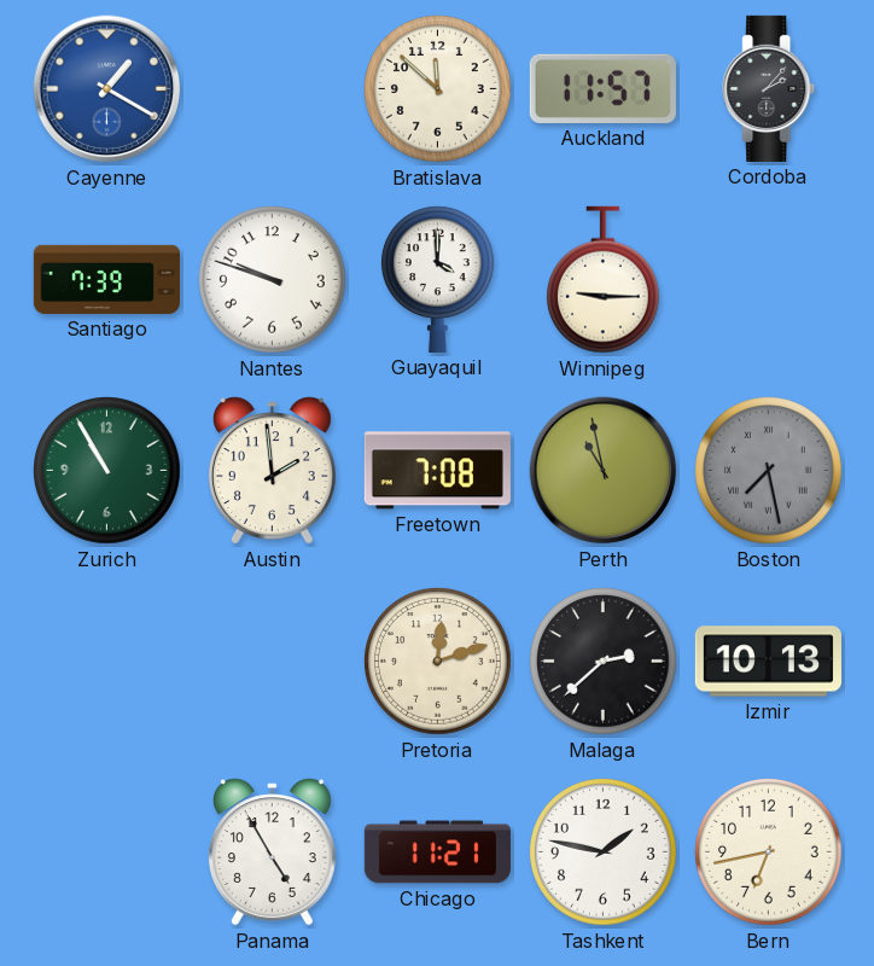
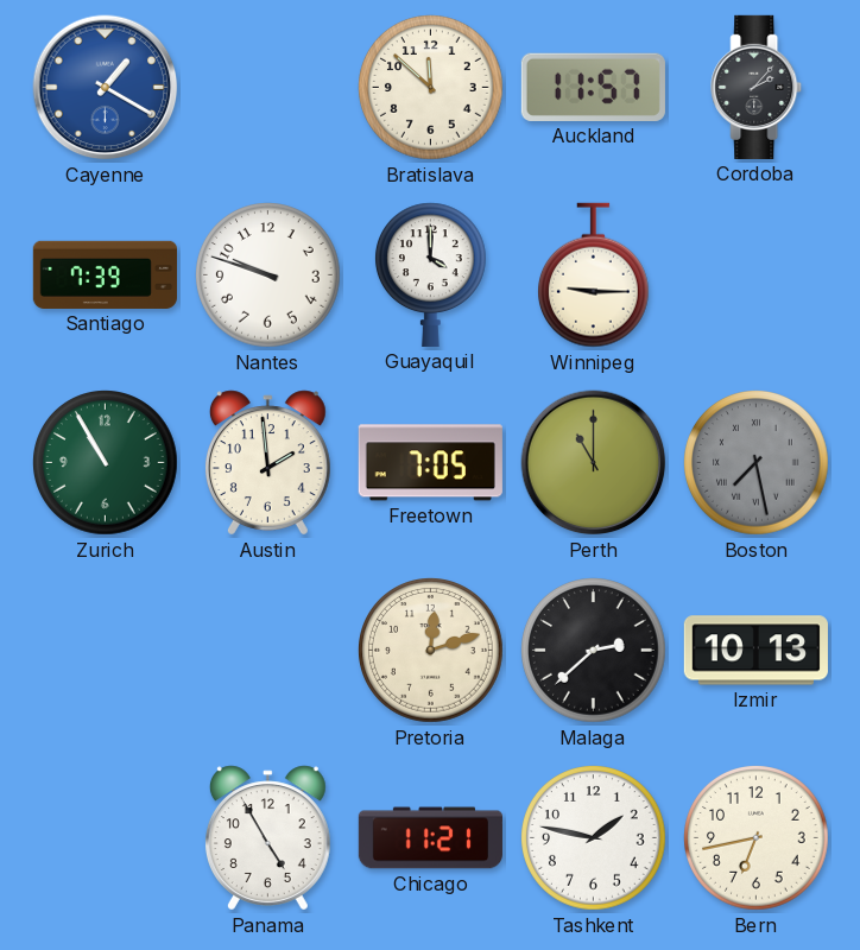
Freetown: 7:08 -> 7:05 (430, 463)
Perth: 10:58 -> 11:00 (594, 463)
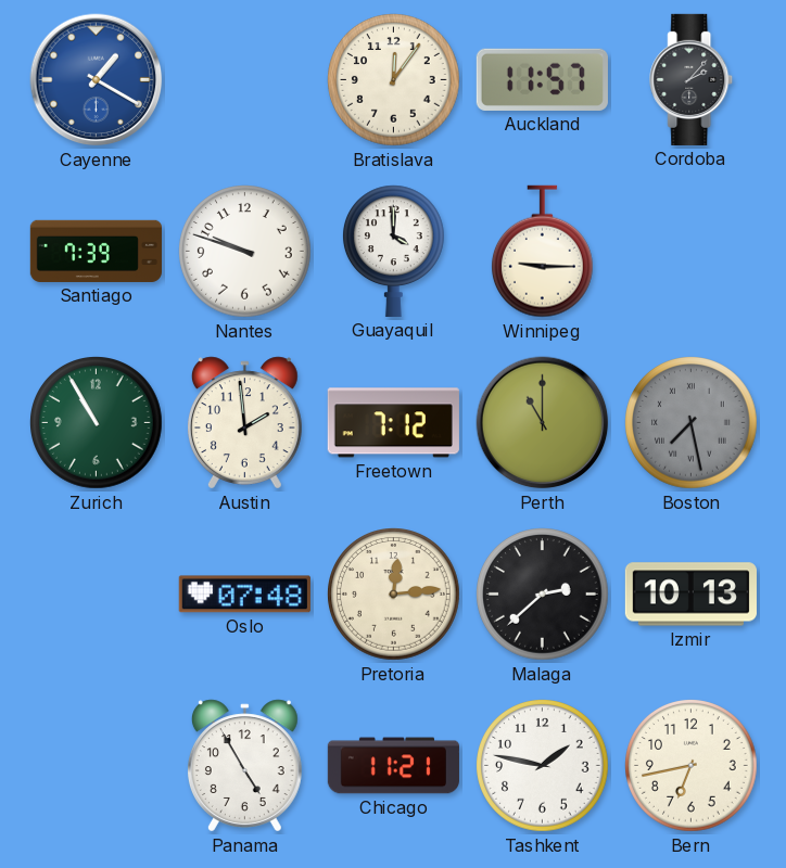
Bratislava: 11:52 -> 12:06 (394, 80)
Freetown: 7:05 -> 7:12 (393, 423)
Oslo: none -> 07:48 (244, 595)
Pretoria: 12:12 -> 12:14 (394, 595)
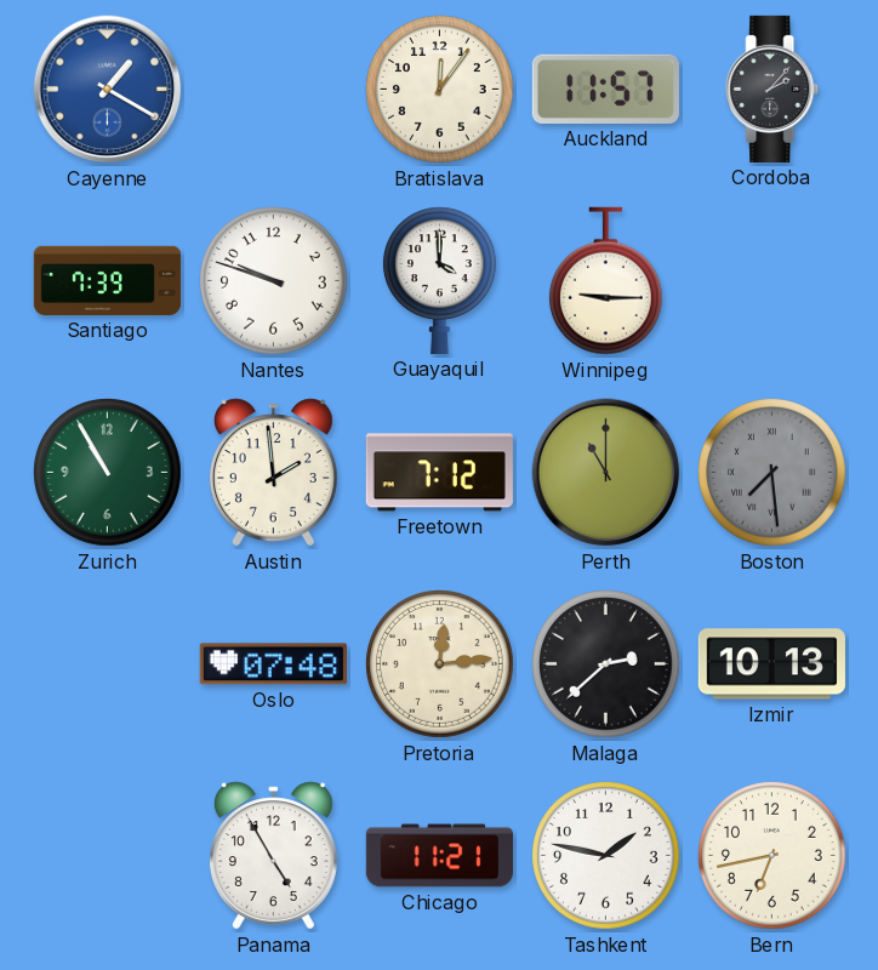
Boston: 7:28 -> 7:29 (772, 473)
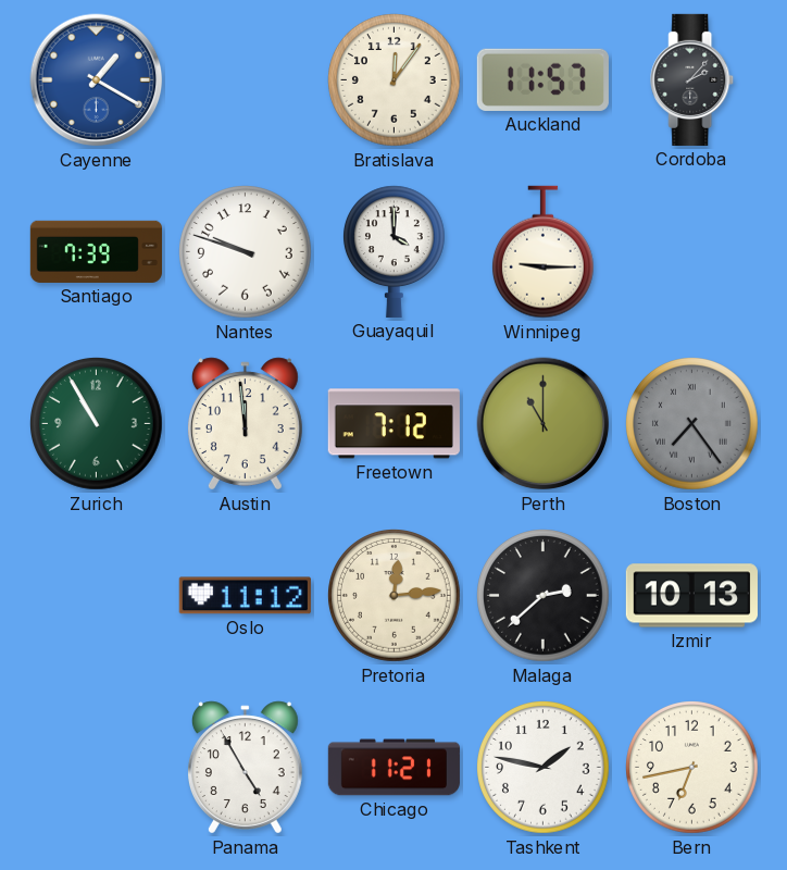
Austin: 1:59 -> 11:59 (245, 424)
Boston: 7:29 -> 7:24 (692, 424)
Oslo: 07:48 -> 11:12 (245, 596)
